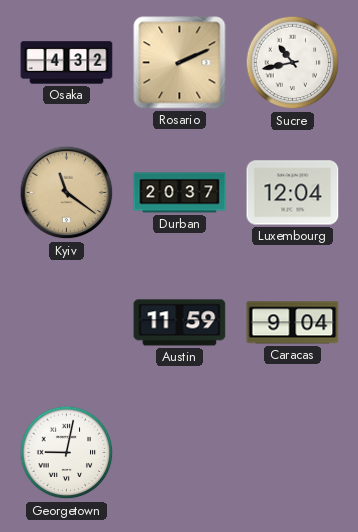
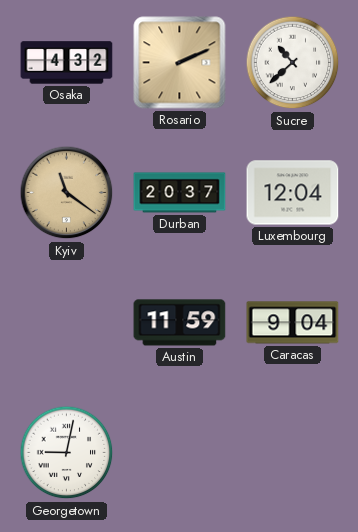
Sucre: 10:43 -> 10:38 (293, 63)
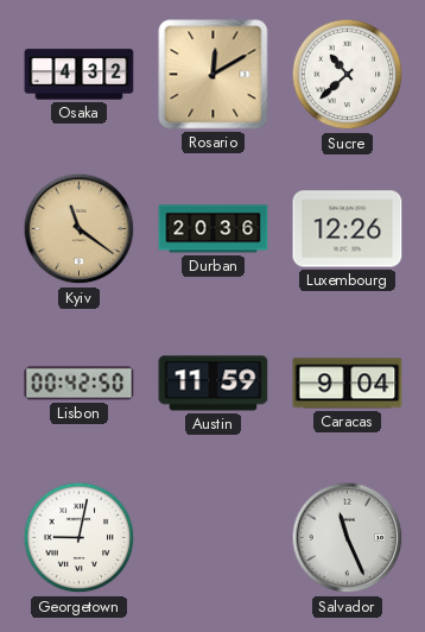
Rosario: 2:11 -> 12:10 (214, 75)
Durban: 20:37 -> 20:36 (214, 229)
Luxembourg: 12:04 -> 12:26 (348, 229)
Lisbon: none -> 00:42 (80, 384)
Salvador: none -> 11:26 (348, 538)
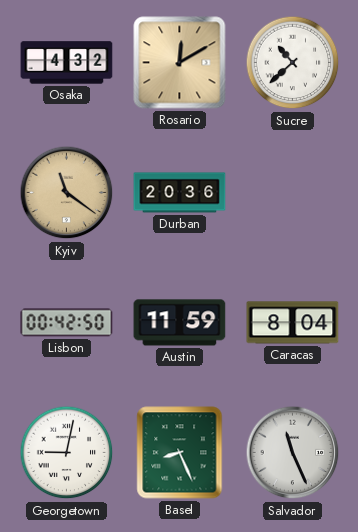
Luxembourg: 12:26 -> none (348, 229)
Caracas: 9:04 -> 8:04 (293, 323)
Basel: none -> 8:26 (180, 453)
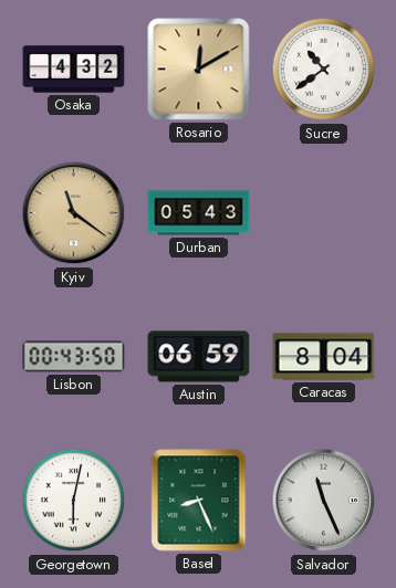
Sucre: 10:38 -> 10:39 (324, 70)
Durban: 20:36 -> 05:43 (199, 213)
Lisbon: 00:42 -> 00:43 (74, 357)
Austin: 11:59 -> 06:59 (199, 357)
Georgetown: 9:02 -> 6:02 (74, 501)
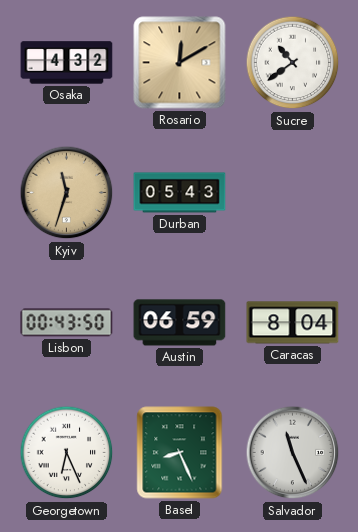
Kyiv: 11:21 -> 11:33 (67, 193)
Georgetown: 6:02 -> 6:26 (67, 453)
